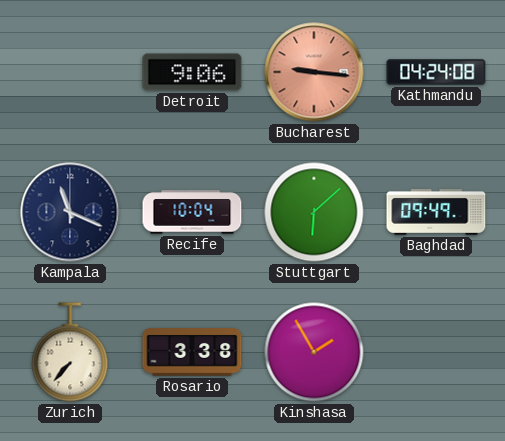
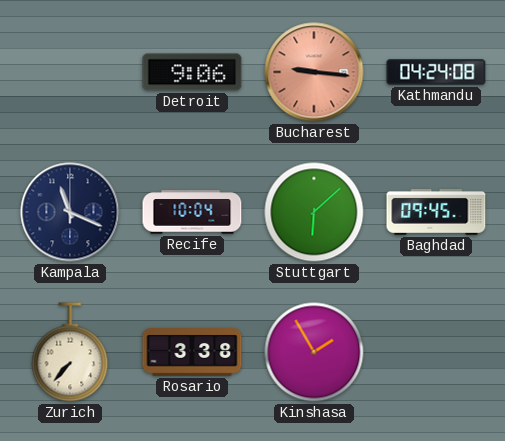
Baghdad: 09:49 -> 09:45 (436, 212)
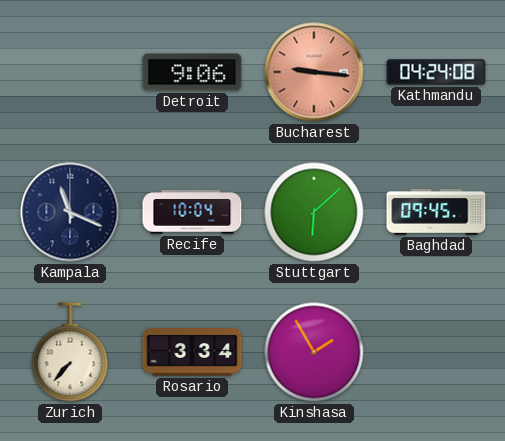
Rosario: 3:38 -> 3:34 (192, 352)
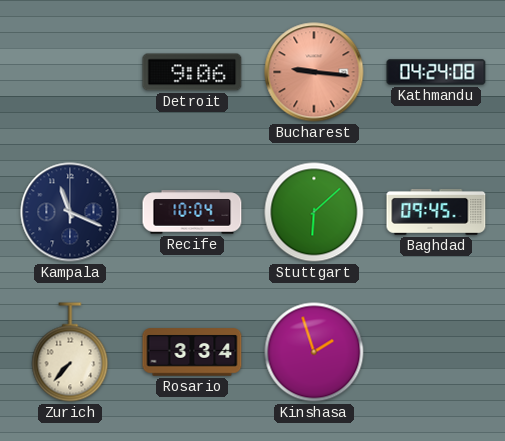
Kinshasa: 1:55 -> 1:57 (314, 352)
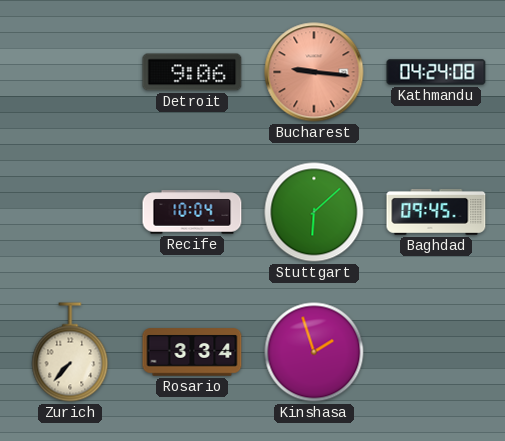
Kampala: 11:19 -> none (70, 212)
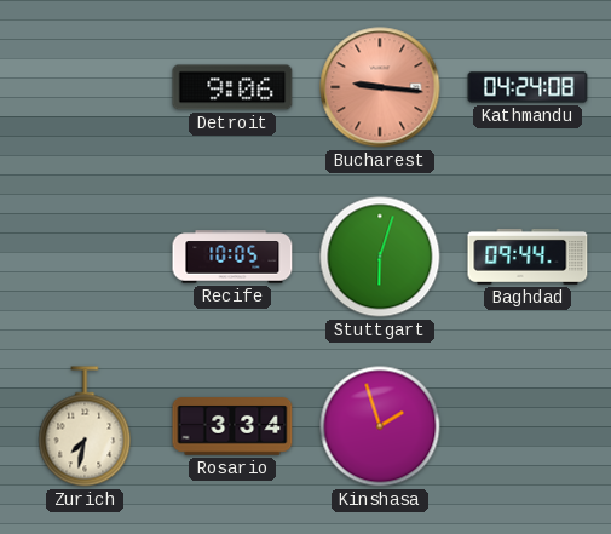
Recife: 10:04 -> 10:05 (232, 257)
Stuttgart: 6:08 -> 6:03 (380, 257)
Baghdad: 09:45 -> 09:44 (528, 257)
Zurich: 7:37 -> 7:32 (85, 426)
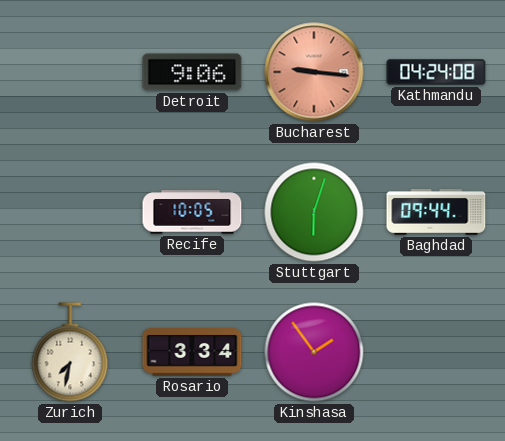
Kinshasa: 1:57 -> 1:54 (314, 352)
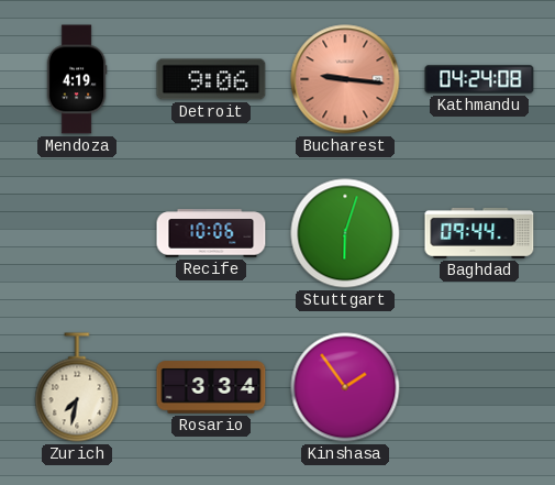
Mendoza: none -> 4:19 (77, 79)
Recife: 10:05 -> 10:06 (211, 233)
